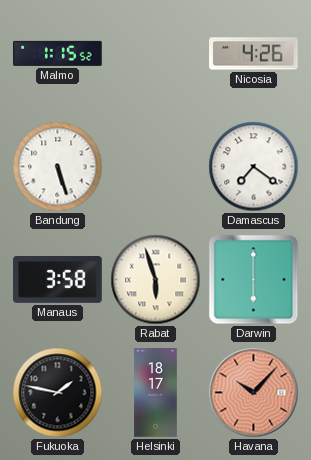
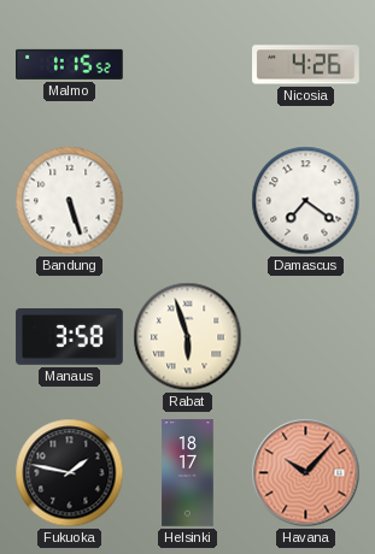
Darwin: 6:00 -> none (254, 280)
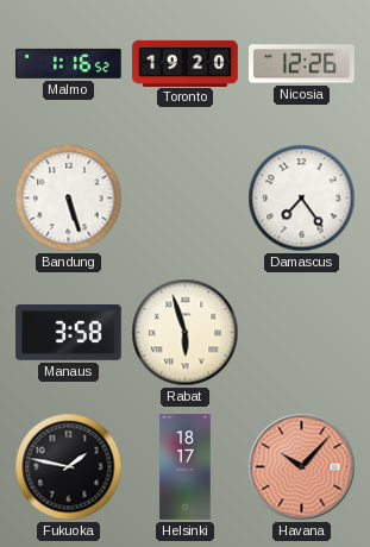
Malmo: 1:15 -> 1:16 (69, 63)
Toronto: none -> 19:20 (186, 63)
Nicosia: 4:26 -> 12:26 (302, 64)
Damascus: 7:21 -> 7:24 (302, 199)
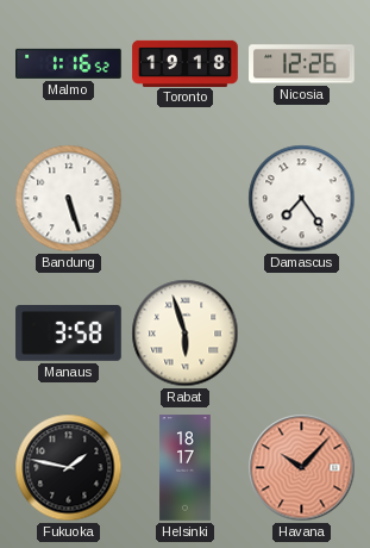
Toronto: 19:20 -> 19:18 (186, 63)
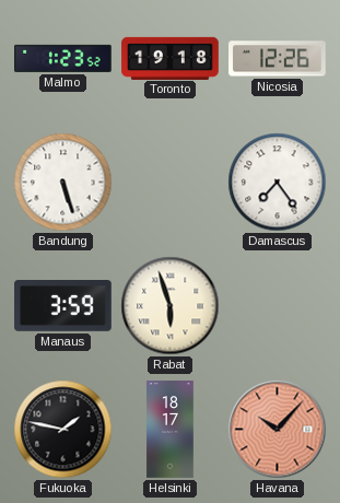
Malmo: 1:16 -> 1:23 (63, 58)
Manaus: 3:58 -> 3:59 (63, 306)
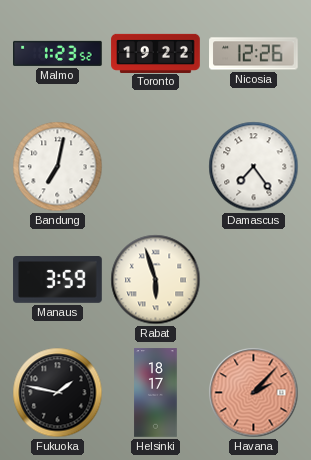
Toronto: 19:18 -> 19:22 (156, 53)
Bandung: 5:27 -> 7:02 (58, 167)
Havana: 10:07 -> 2:07 (254, 393)
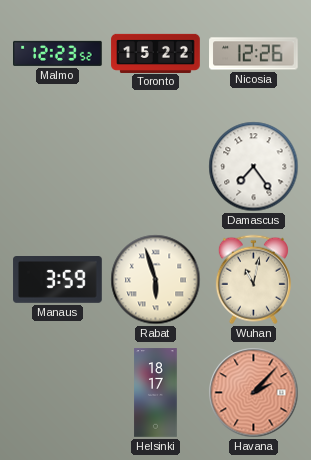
Malmo: 1:23 -> 12:23 (58, 53)
Toronto: 19:22 -> 15:22 (156, 53)
Bandung: 7:02 -> none (58, 167)
Wuhan: none -> 11:02 (253, 280)
Fukuoka: 1:47 -> none (58, 393)
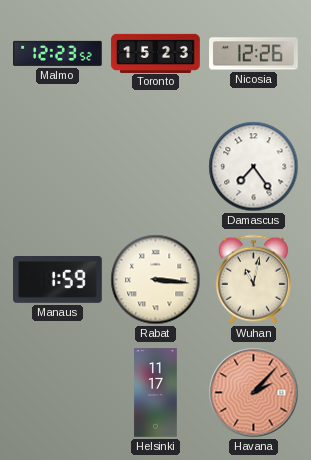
Toronto: 15:22 -> 15:23 (156, 53)
Manaus: 3:59 -> 1:59 (58, 280)
Rabat: 5:57 -> 3:16 (156, 280)
Helsinki: 18:17 -> 11:17 (156, 393)
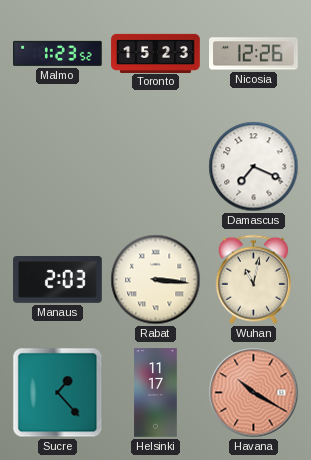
Malmo: 12:23 -> 1:23 (58, 53)
Damascus: 7:24 -> 7:19 (254, 167)
Manaus: 1:59 -> 2:03 (58, 280)
Sucre: none -> 1:23 (58, 393)
Havana: 2:07 -> 10:20 (254, 393)
